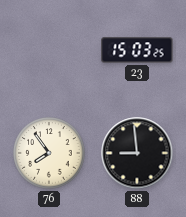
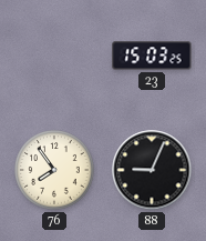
88: 8:59 -> 9:04 (152, 170)
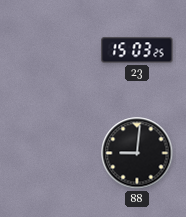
76: 7:54 -> none (54, 170)
88: 9:04 -> 9:01 (137, 153)
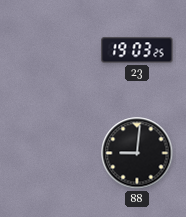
23: 15:03 -> 19:03 (137, 50)
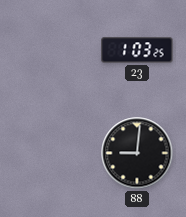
23: 19:03 -> 1:03 (137, 50)
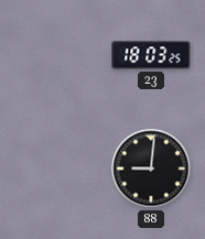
23: 1:03 -> 18:03 (151, 55)
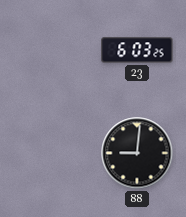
23: 18:03 -> 6:03 (137, 50)
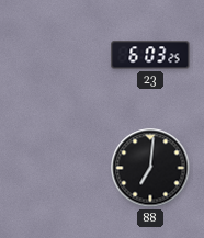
88: 9:01 -> 7:01 (150, 168)
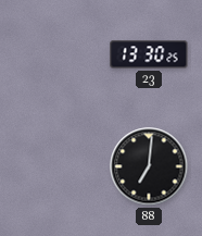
23: 6:03 -> 13:30 (149, 54)
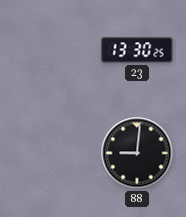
88: 7:01 -> 9:01 (137, 153)
